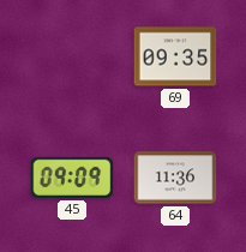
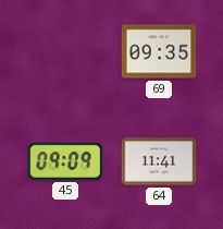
64: 11:36 -> 11:41 (159, 161)
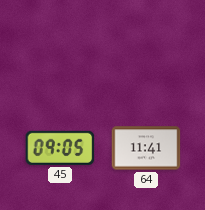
69: 09:35 -> none (159, 51)
45: 09:09 -> 09:05 (60, 148)
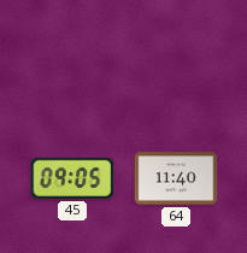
64: 11:41 -> 11:40 (176, 178)
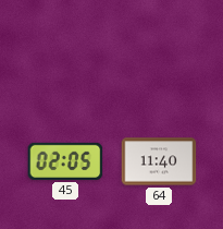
45: 09:05 -> 02:05 (65, 161)
